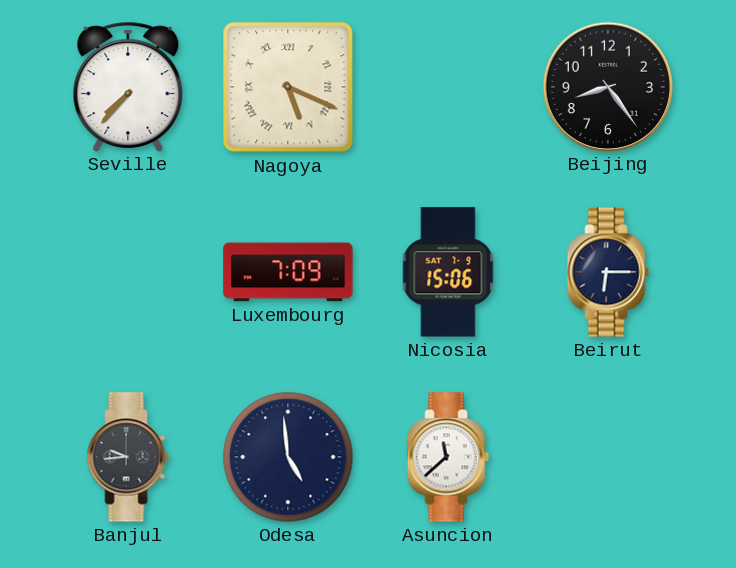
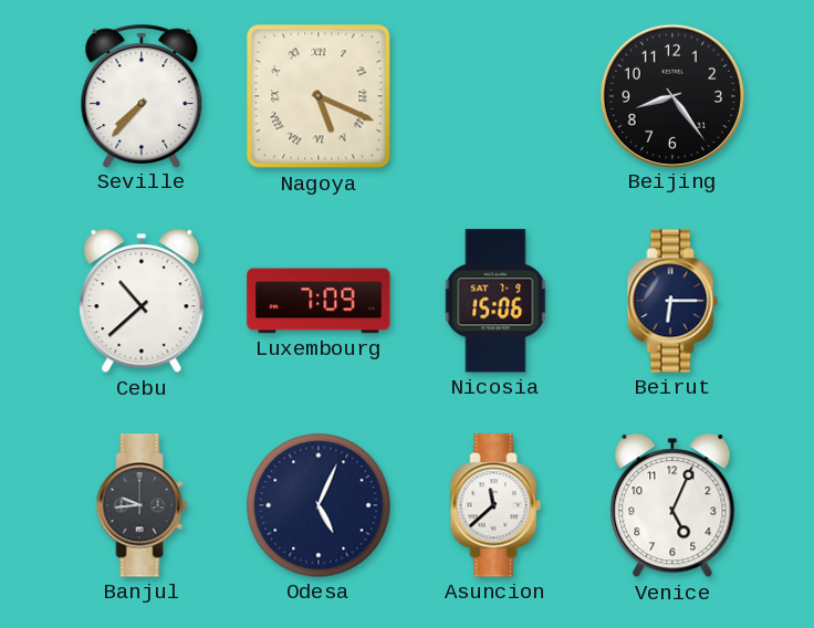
Cebu: none -> 10:38 (142, 302)
Odesa: 4:59 -> 5:04 (319, 505)
Venice: none -> 5:04 (672, 506)
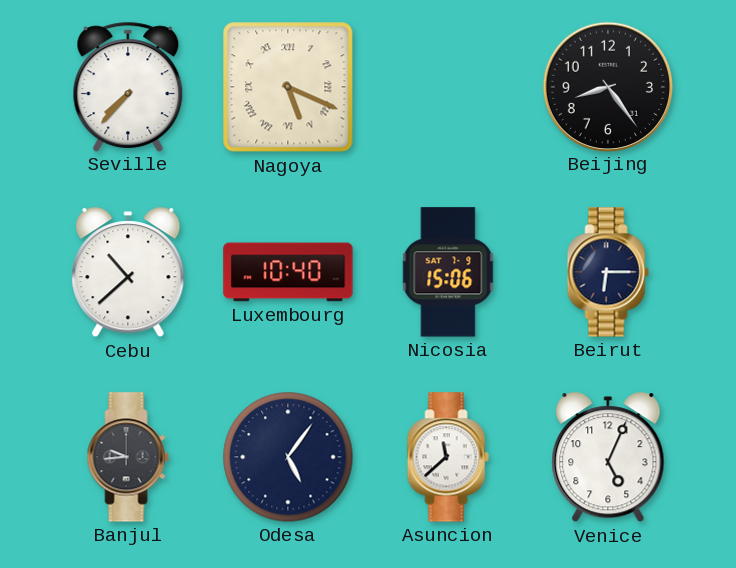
Luxembourg: 7:09 -> 10:40 (288, 272)
Odesa: 5:04 -> 5:06 (288, 457)
